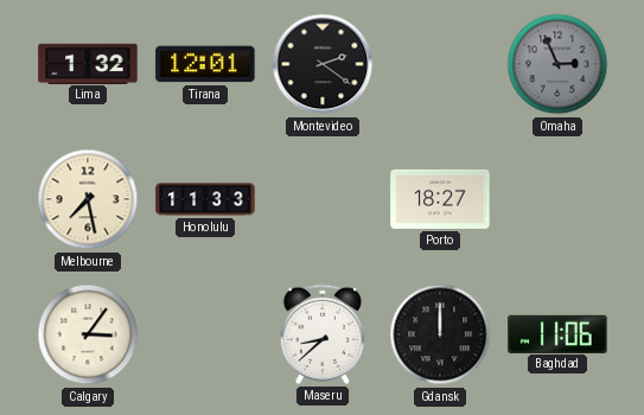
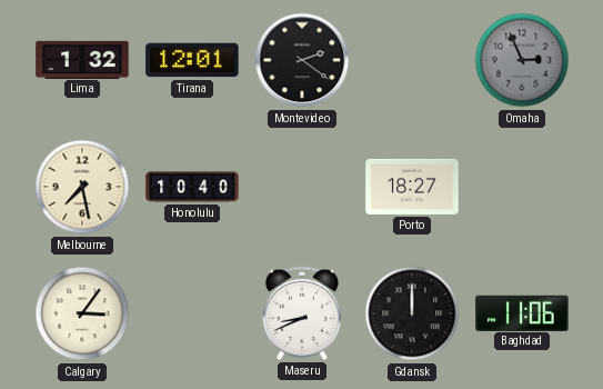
Honolulu: 11:33 -> 10:40 (192, 187)
Maseru: 8:38 -> 8:41 (302, 313)
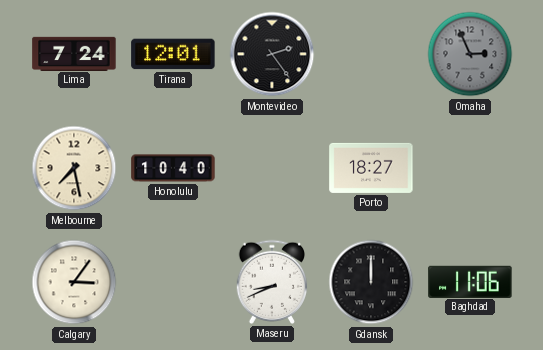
Lima: 1:32 -> 7:24 (74, 53)
Montevideo: 2:21 -> 2:24 (272, 54)
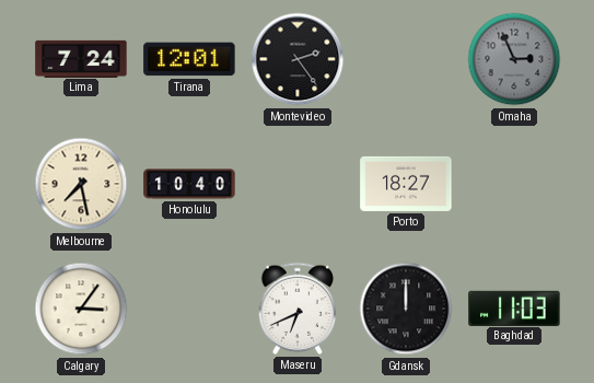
Maseru: 8:41 -> 6:41 (298, 309)
Baghdad: 11:06 -> 11:03 (514, 307)
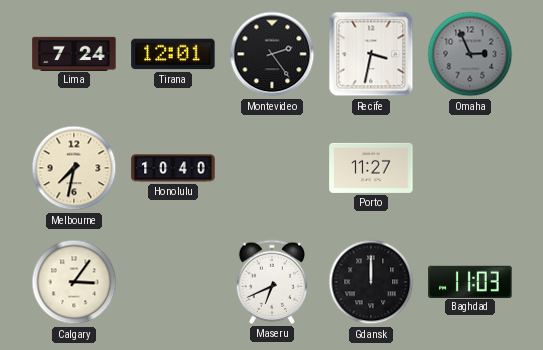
Recife: none -> 3:32 (371, 54)
Melbourne: 7:28 -> 7:32 (74, 168)
Porto: 18:27 -> 11:27 (371, 168)
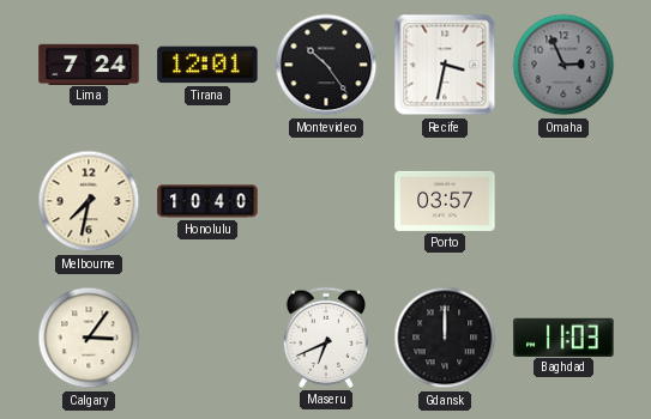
Montevideo: 2:24 -> 10:24 (326, 65)
Porto: 11:27 -> 03:57 (445, 201)
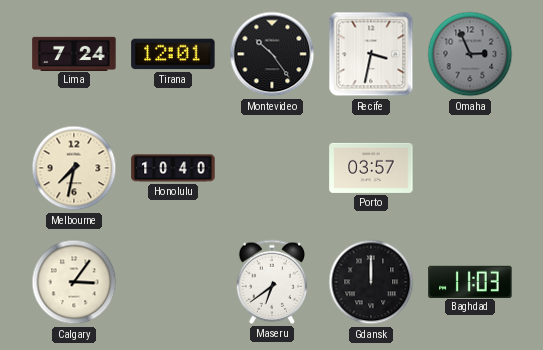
Maseru: 6:41 -> 6:39 (272, 282)
